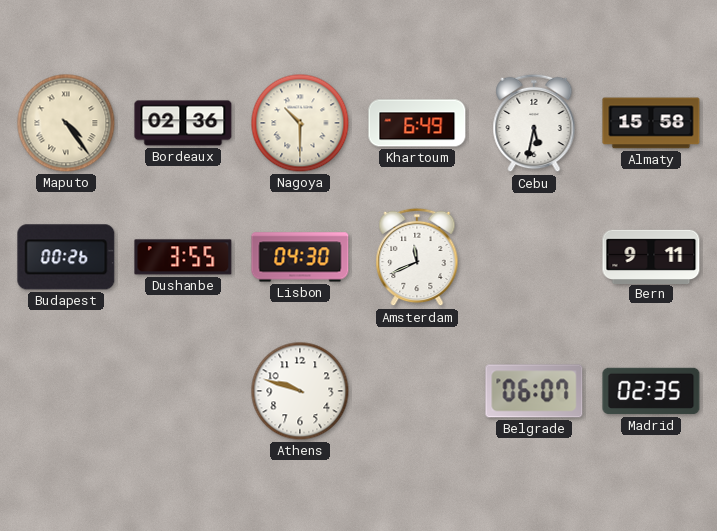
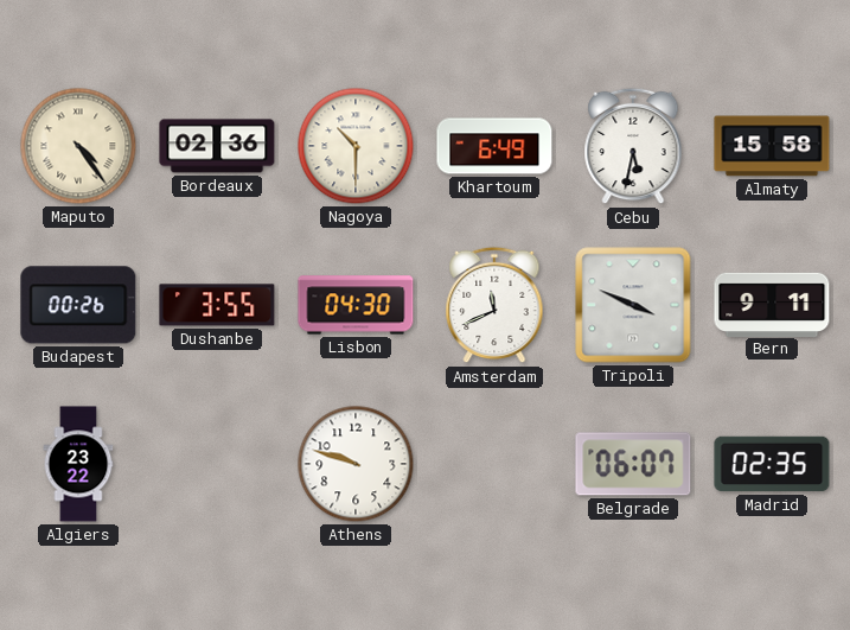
Tripoli: none -> 3:49 (633, 305)
Algiers: none -> 23:22 (78, 464)
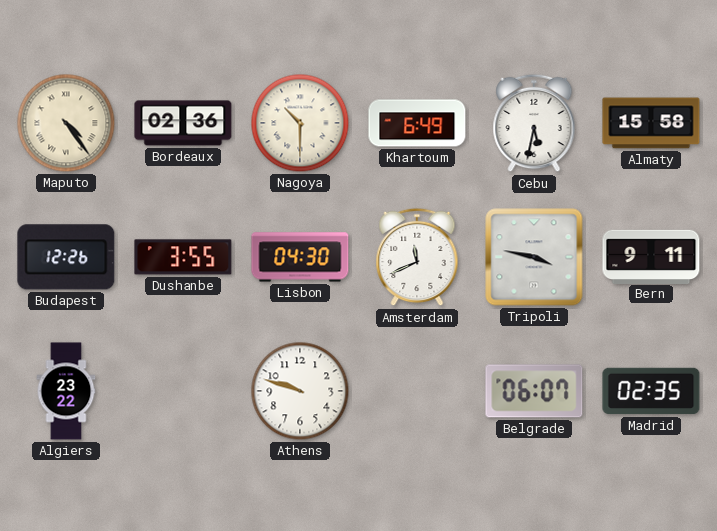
Budapest: 00:26 -> 12:26 (66, 257)
Tripoli: 3:49 -> 3:47 (534, 257)
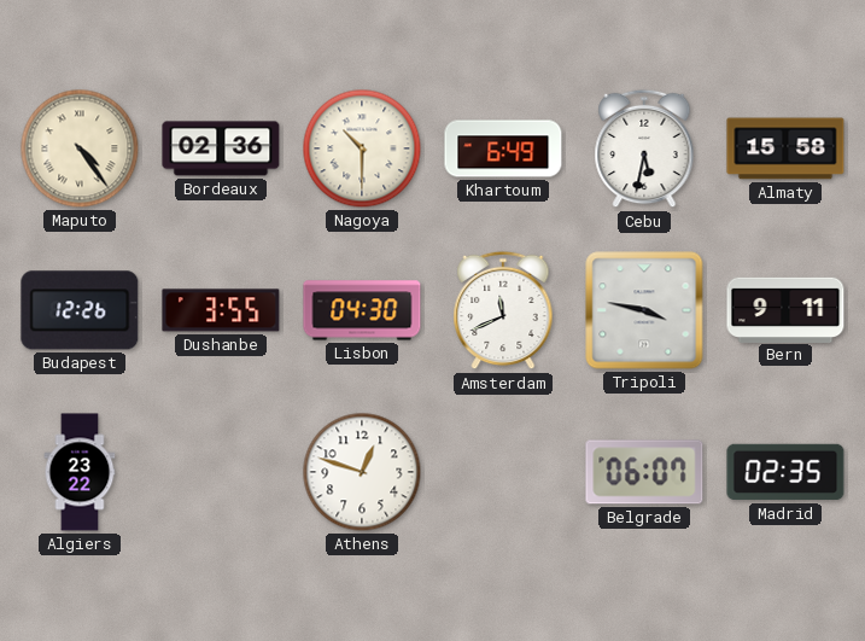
Athens: 9:48 -> 12:48 (362, 472)
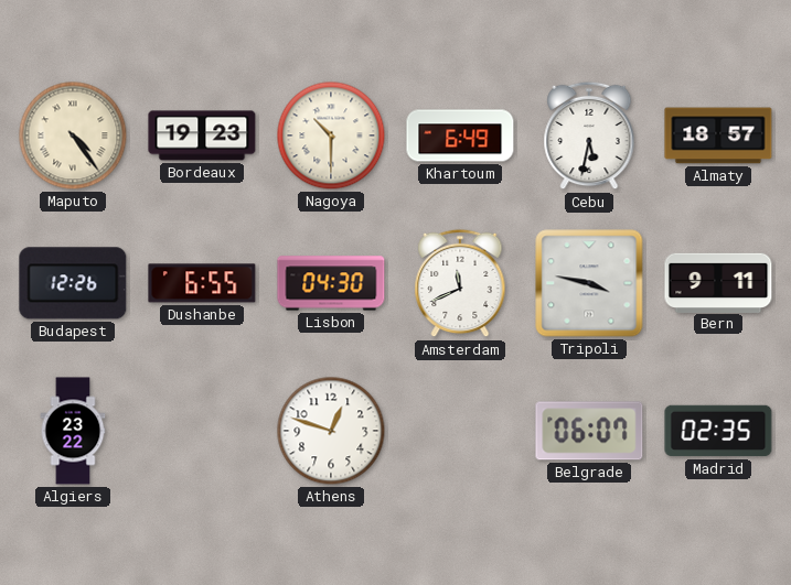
Bordeaux: 02:36 -> 19:23 (202, 136)
Almaty: 15:58 -> 18:57 (718, 136)
Dushanbe: 3:55 -> 6:55 (202, 283)
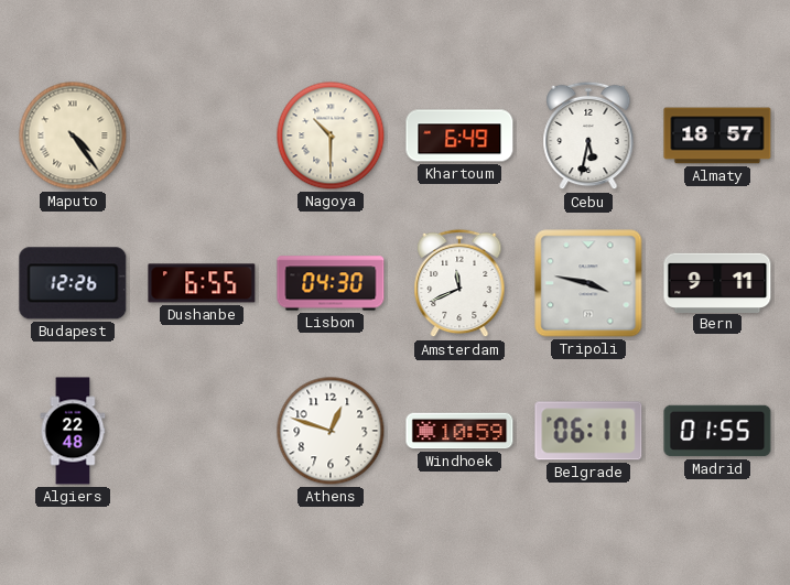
Bordeaux: 19:23 -> none (202, 136)
Algiers: 23:22 -> 22:48 (73, 431)
Windhoek: none -> 10:59 (459, 431)
Belgrade: 06:07 -> 06:11 (588, 431)
Madrid: 02:35 -> 01:55 (717, 431)
